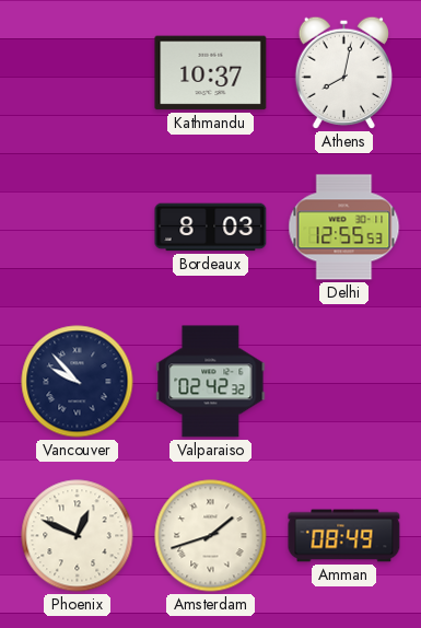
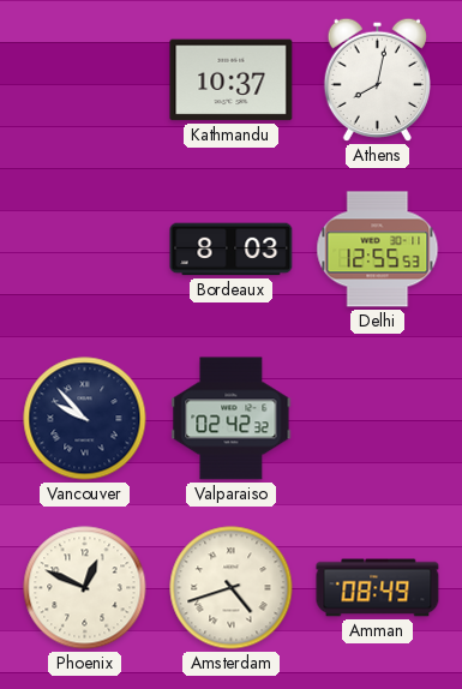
Amsterdam: 1:42 -> 4:42 (232, 588)
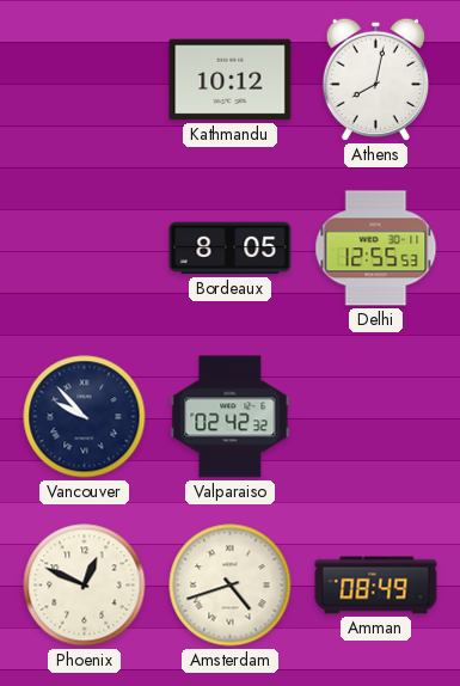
Kathmandu: 10:37 -> 10:12 (231, 80)
Bordeaux: 8:03 -> 8:05 (231, 249)
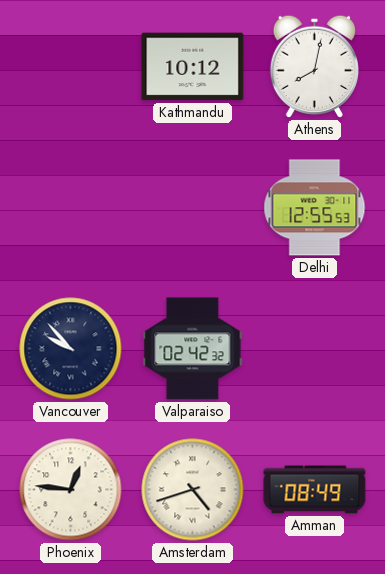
Bordeaux: 8:05 -> none (231, 249)
Phoenix: 12:49 -> 12:46 (71, 490)
